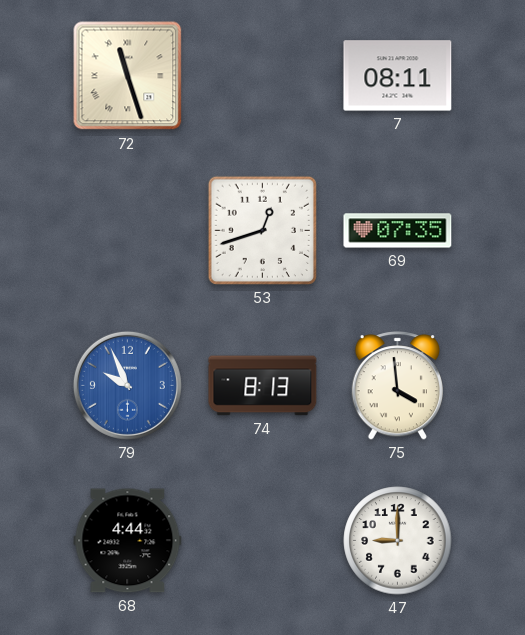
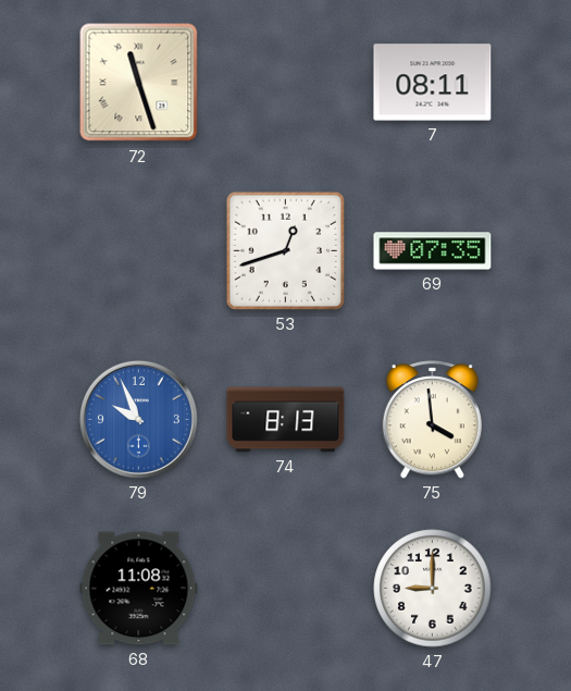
68: 4:44 -> 11:08 (139, 589)
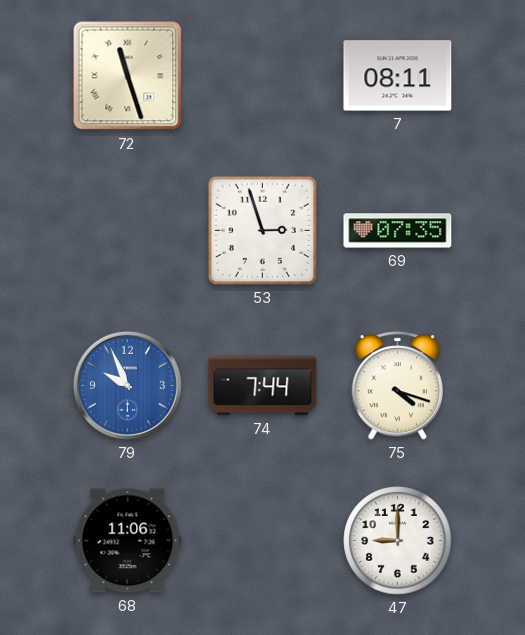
53: 12:42 -> 2:57 (262, 230)
74: 8:13 -> 7:44 (263, 386)
75: 3:59 -> 4:18 (397, 386)
68: 11:08 -> 11:06 (128, 541)
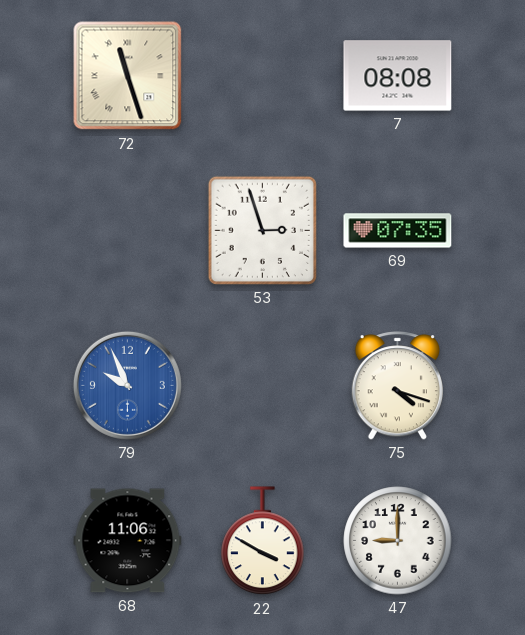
7: 08:11 -> 08:08 (398, 76)
74: 7:44 -> none (263, 386)
22: none -> 3:50 (263, 541)
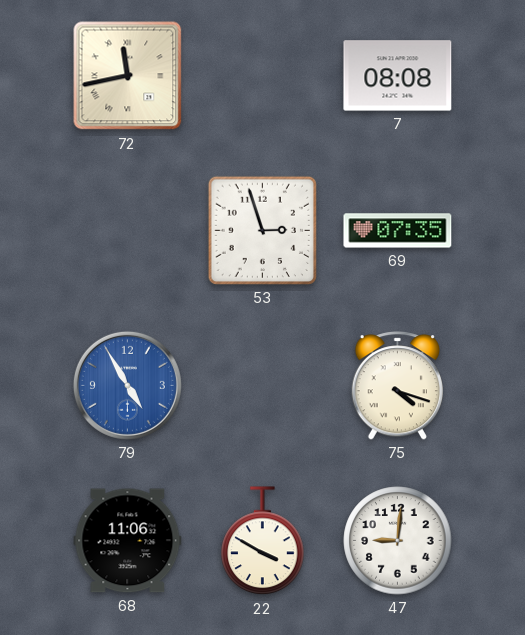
72: 11:27 -> 11:43 (128, 76)
79: 9:56 -> 4:55 (127, 385)
47: 9:00 -> 9:01 (398, 541)
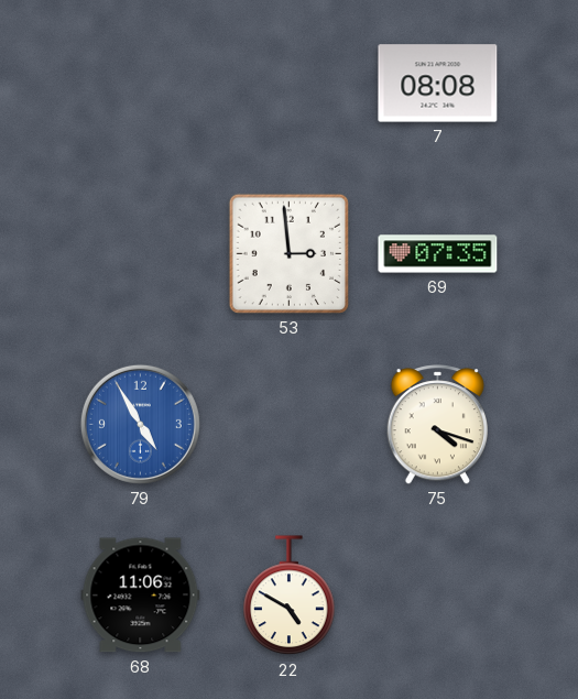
72: 11:43 -> none (128, 76)
53: 2:57 -> 2:59 (288, 253)
22: 3:50 -> 4:50 (290, 596)
47: 9:01 -> none (398, 541)
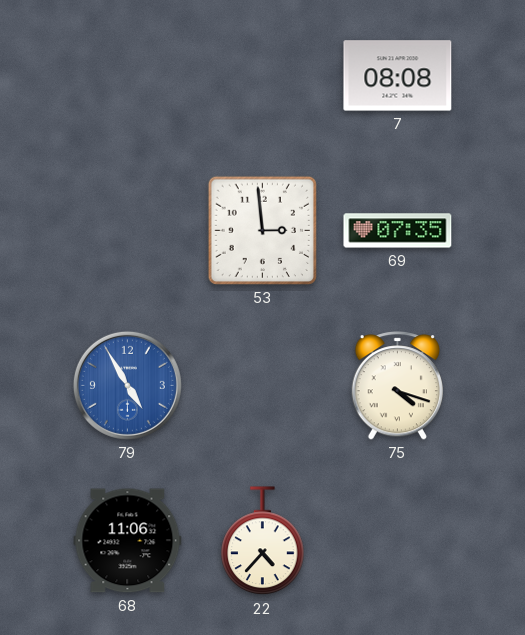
22: 4:50 -> 4:37 (263, 541)
